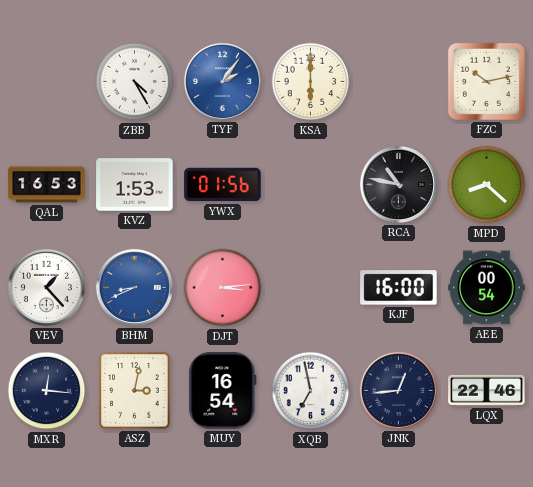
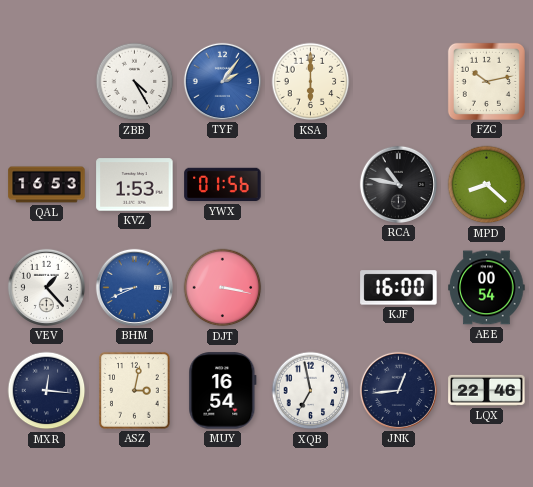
DJT: 3:14 -> 3:17 (223, 288)
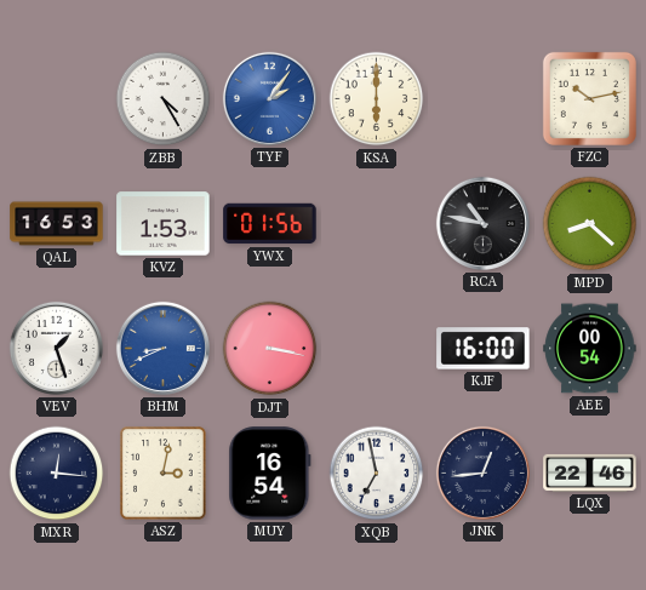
VEV: 1:23 -> 1:27 (56, 348)
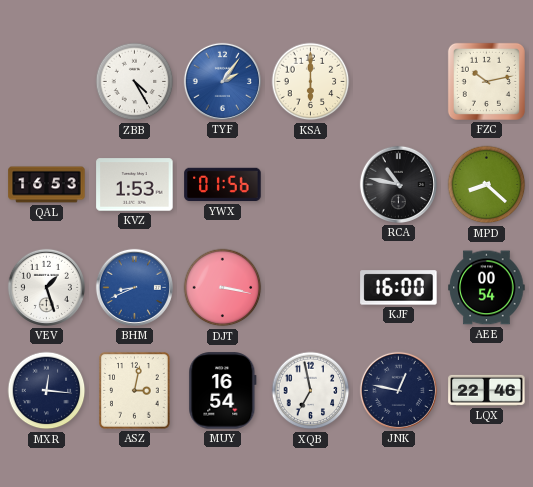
JNK: 12:44 -> 12:47 (398, 390)
